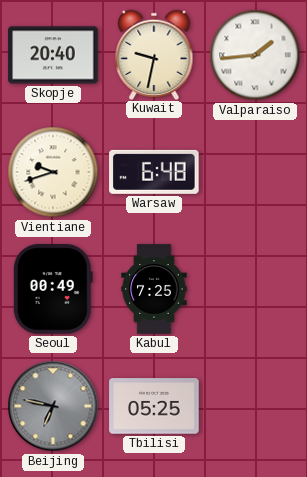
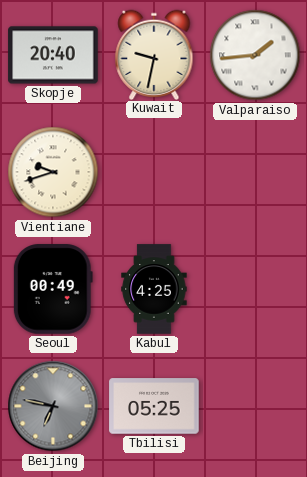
Warsaw: 6:48 -> none (154, 172)
Kabul: 7:25 -> 4:25 (154, 289)
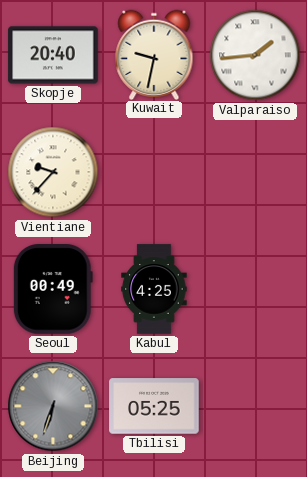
Vientiane: 9:42 -> 9:37 (53, 172)
Beijing: 6:47 -> 6:33 (53, 406)
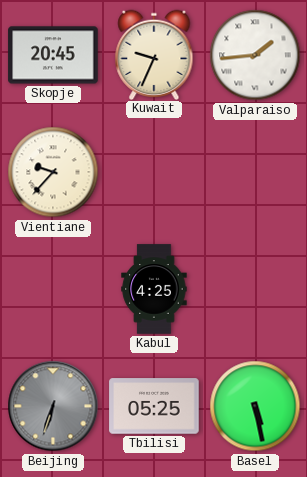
Skopje: 20:40 -> 20:45 (53, 55)
Kuwait: 9:32 -> 9:34 (154, 54)
Seoul: 00:49 -> none (53, 289)
Basel: none -> 5:28 (255, 406)
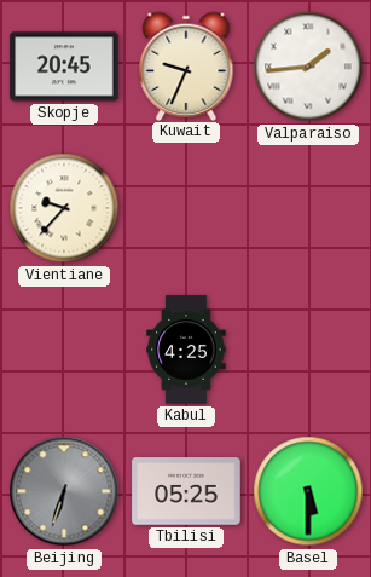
Basel: 5:28 -> 5:30 (308, 491)
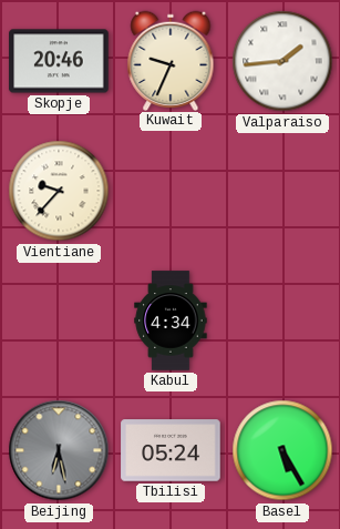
Skopje: 20:45 -> 20:46 (59, 61)
Kabul: 4:25 -> 4:34 (171, 321)
Beijing: 6:33 -> 6:28 (59, 450)
Tbilisi: 05:25 -> 05:24 (171, 450)
Basel: 5:30 -> 5:25 (282, 450)
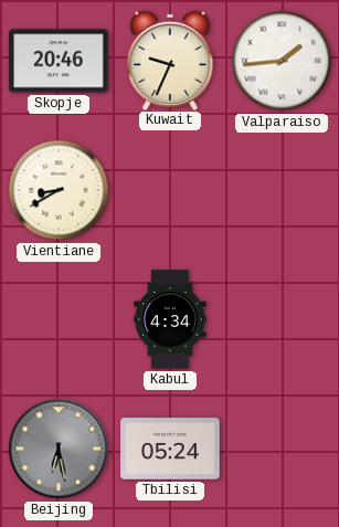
Vientiane: 9:37 -> 8:40 (59, 190)
Basel: 5:25 -> none (282, 450)
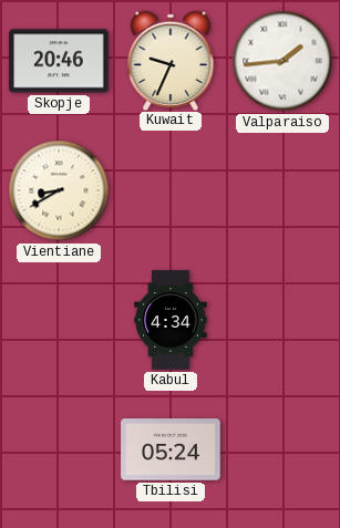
Beijing: 6:28 -> none (59, 449)
